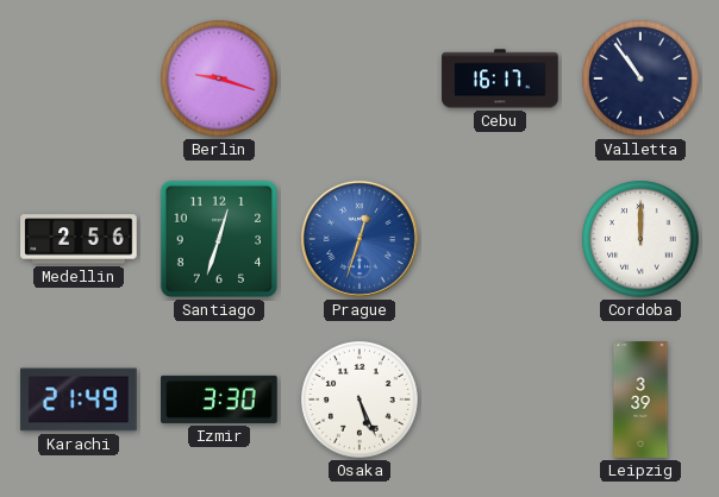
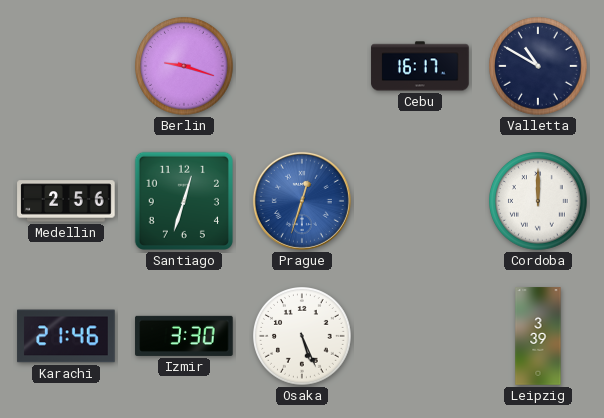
Valletta: 10:54 -> 10:50 (539, 67)
Karachi: 21:49 -> 21:46 (66, 336)
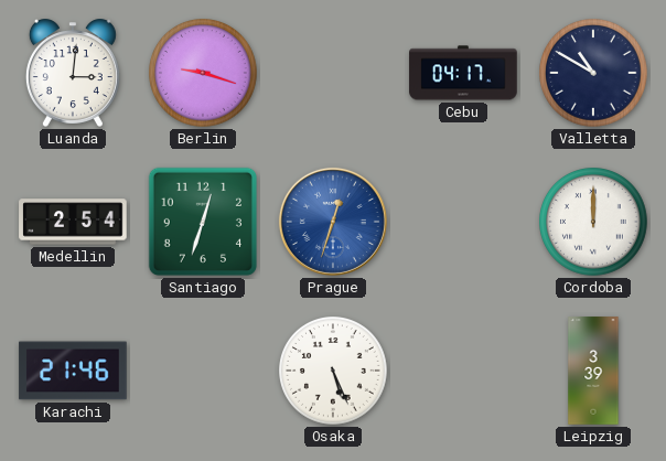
Luanda: none -> 3:01 (73, 73)
Cebu: 16:17 -> 04:17 (463, 73)
Medellin: 2:56 -> 2:54 (73, 222)
Izmir: 3:30 -> none (184, 336)
